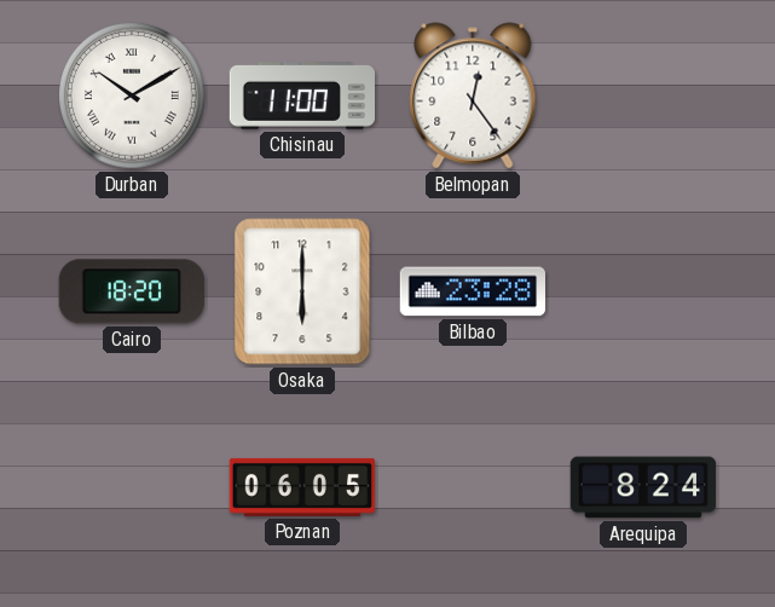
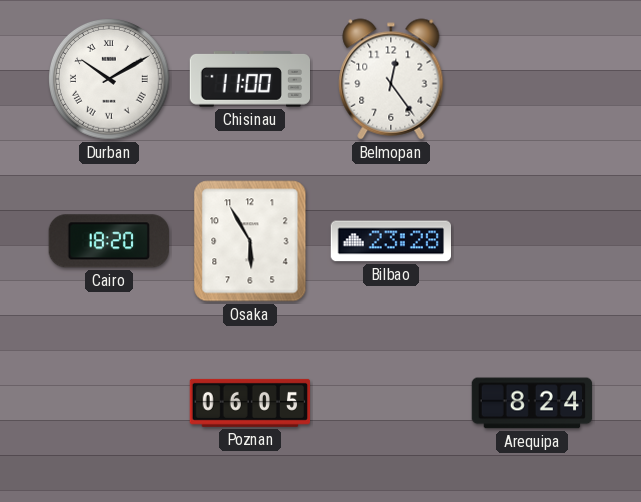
Osaka: 6:00 -> 5:55 (250, 241)
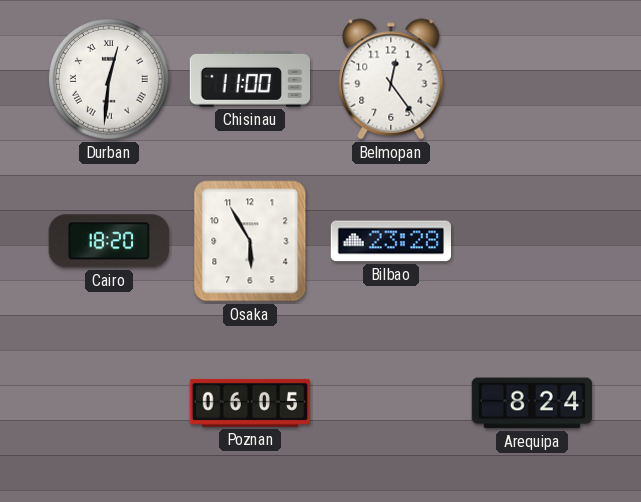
Durban: 10:10 -> 12:31 (110, 80)
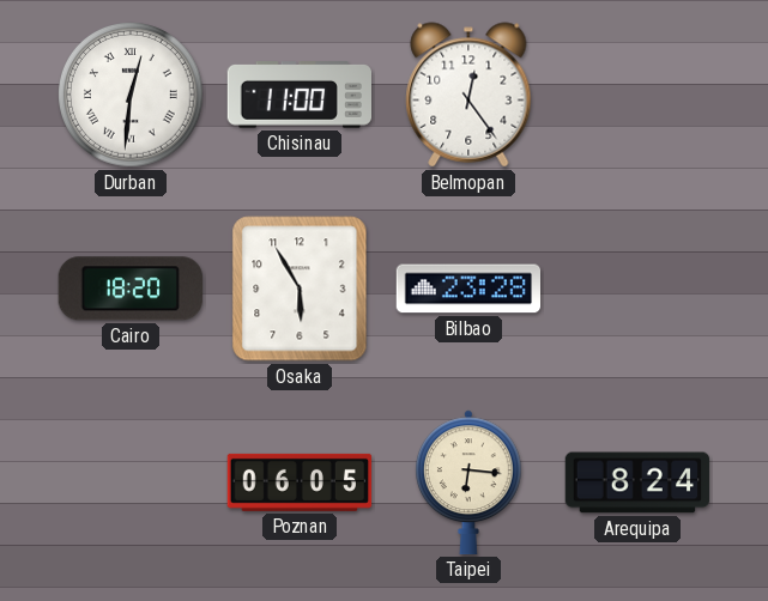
Taipei: none -> 6:16 (470, 482)
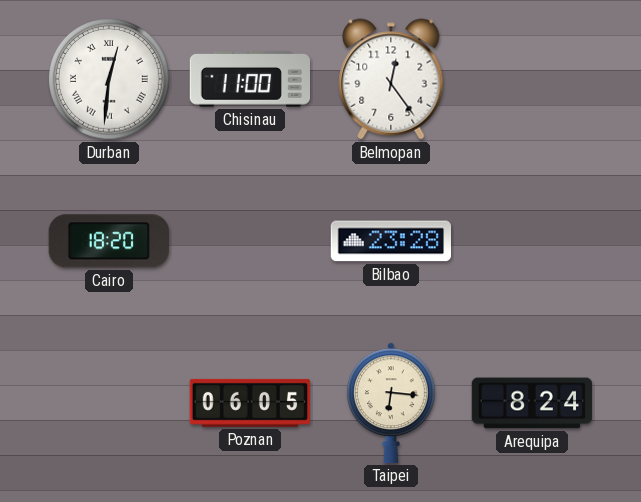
Osaka: 5:55 -> none (300, 289)
